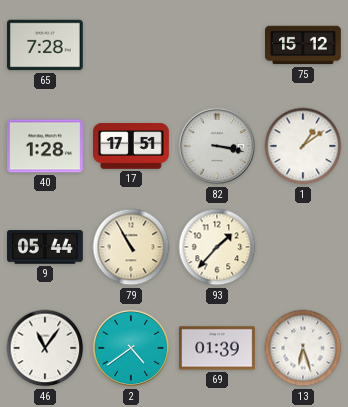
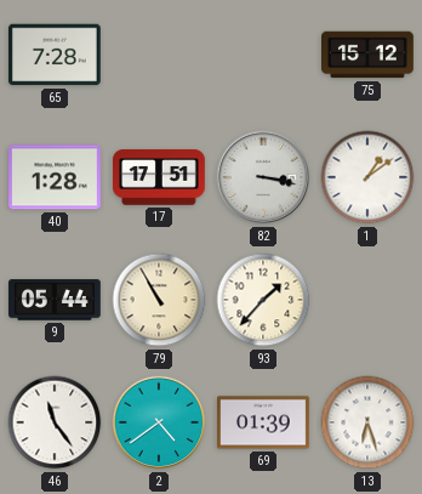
46: 11:06 -> 11:24 (55, 422)
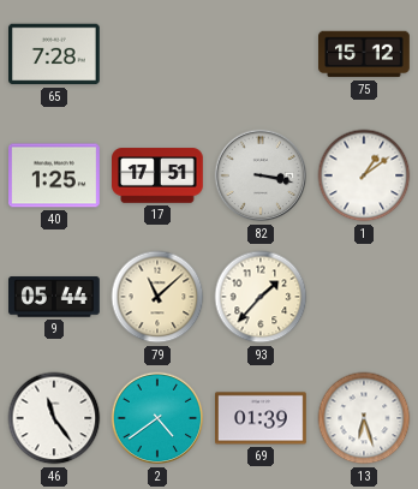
40: 1:28 -> 1:25 (55, 175)
79: 10:55 -> 11:08 (157, 297)
